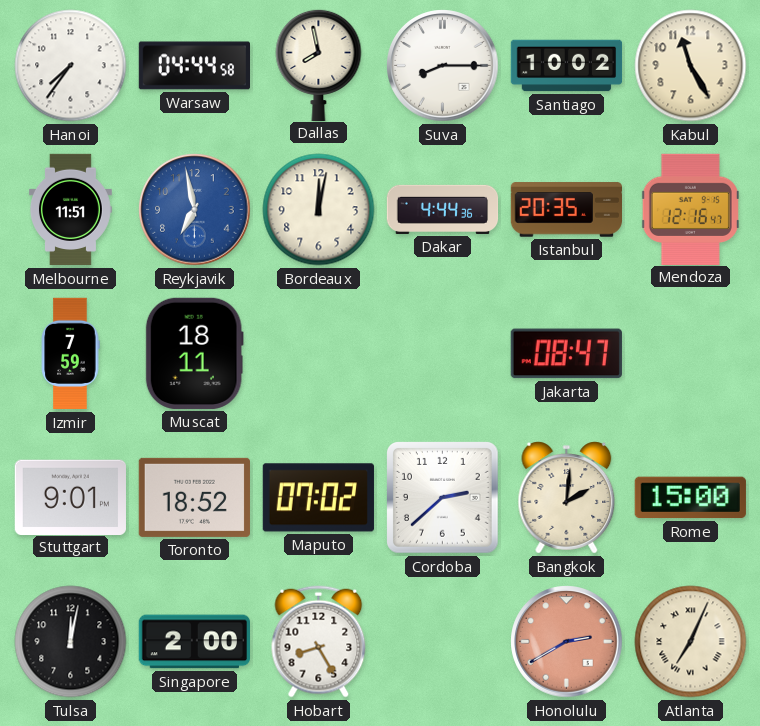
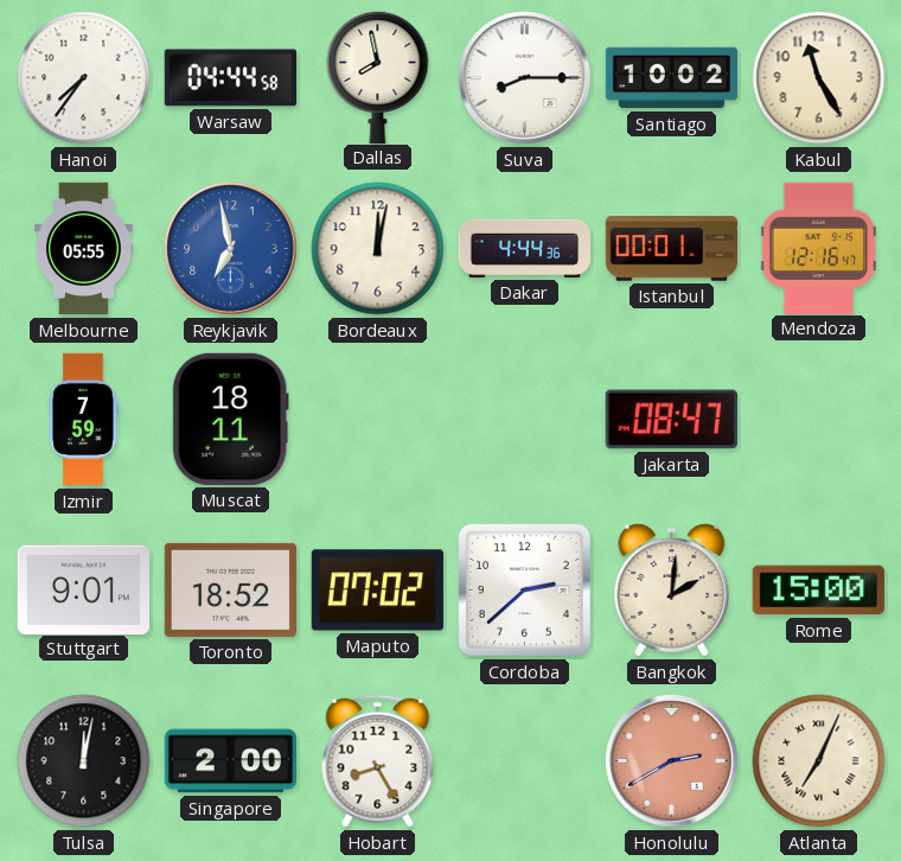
Melbourne: 11:51 -> 05:55 (83, 249)
Istanbul: 20:35 -> 00:01 (671, 249)
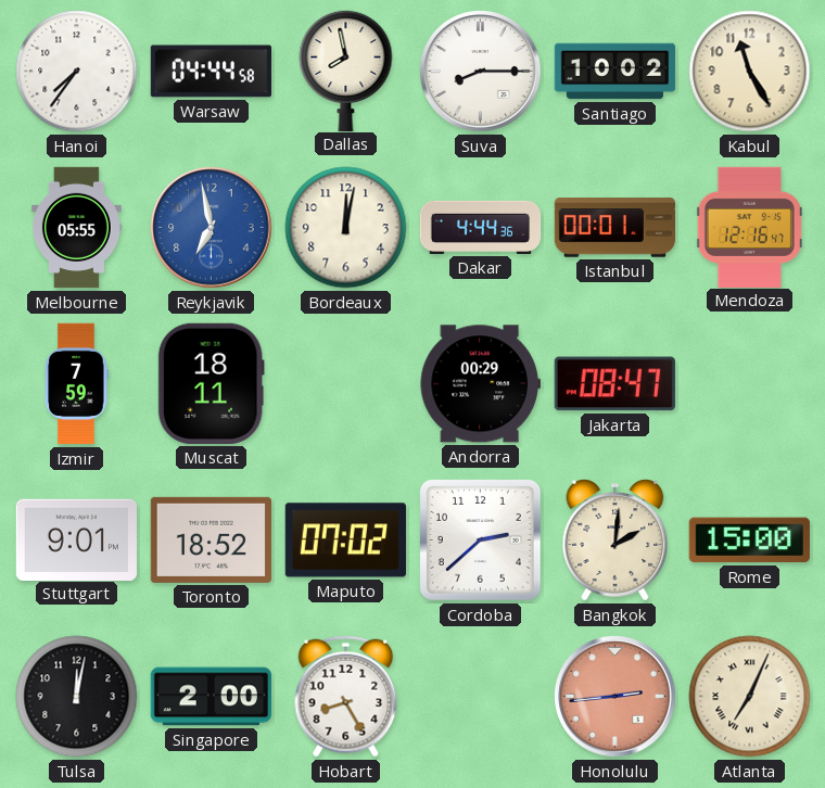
Andorra: none -> 00:29 (480, 384)
Honolulu: 2:40 -> 2:44 (615, 697)
